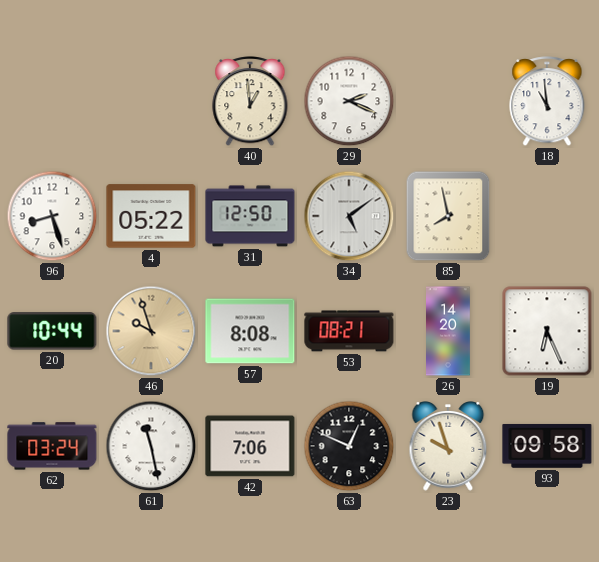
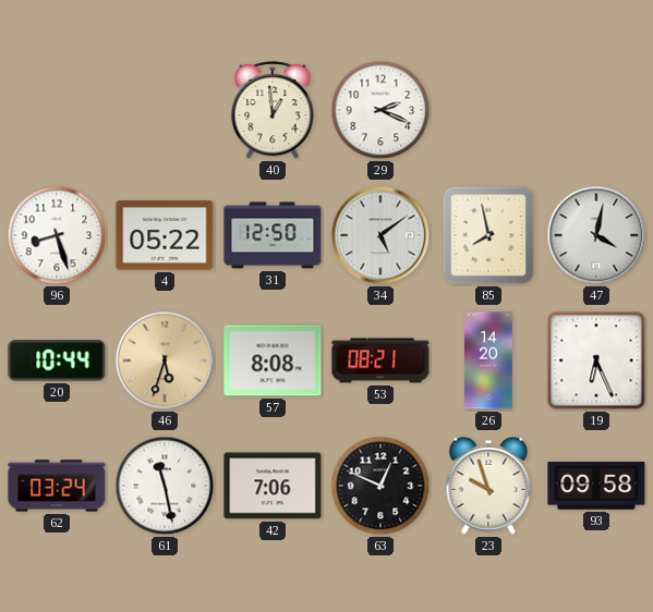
18: 10:59 -> none (547, 102)
47: none -> 4:02 (596, 235)
46: 9:57 -> 5:33 (165, 360)
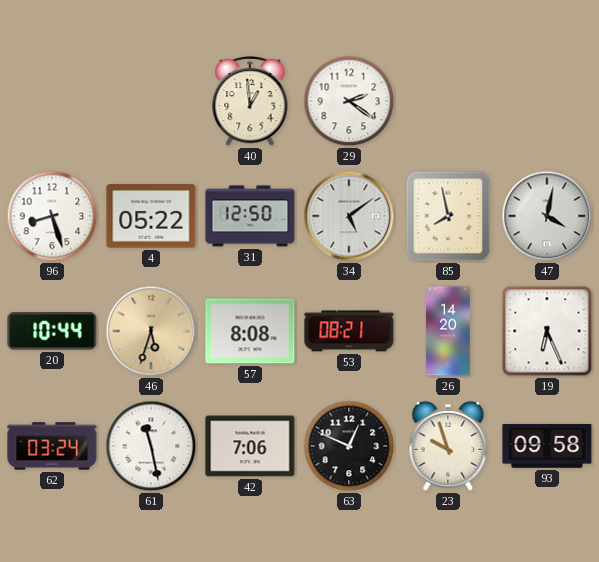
29: 2:19 -> 2:21 (349, 101)
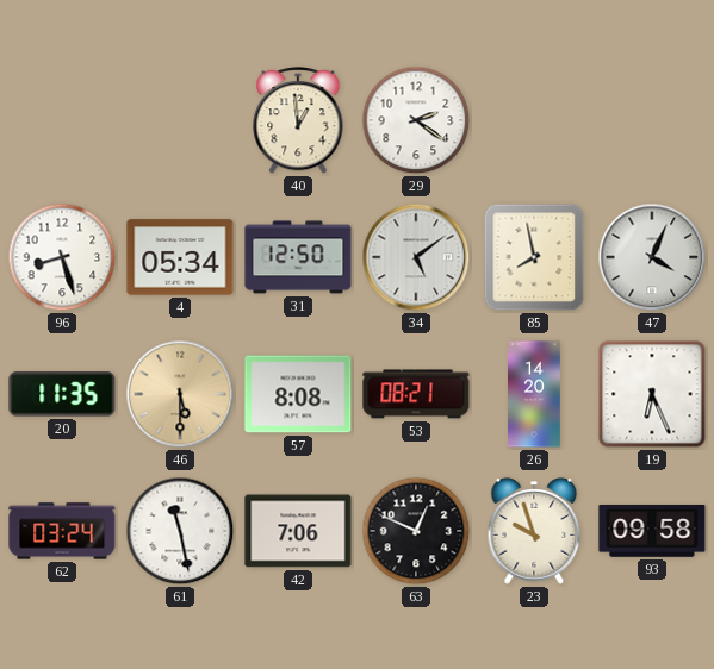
4: 05:22 -> 05:34 (180, 257)
47: 4:02 -> 4:04 (652, 257)
20: 10:44 -> 11:35 (62, 394)
46: 5:33 -> 5:30 (180, 394)
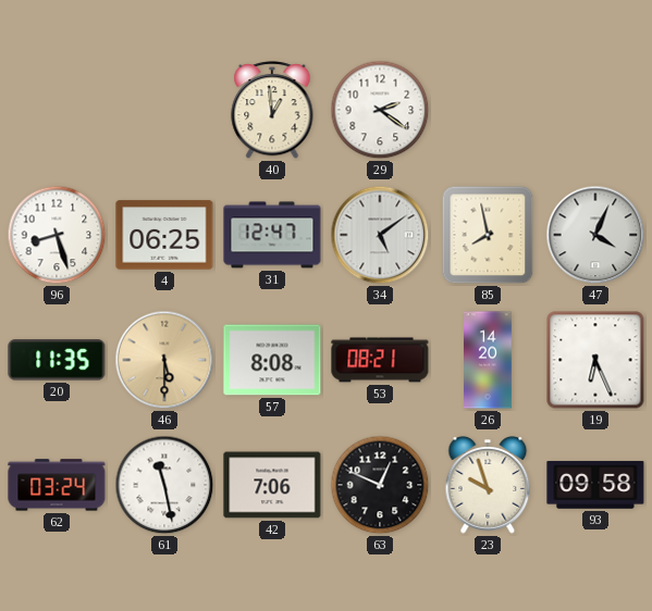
4: 05:34 -> 06:25 (164, 235)
31: 12:50 -> 12:47 (272, 235)
